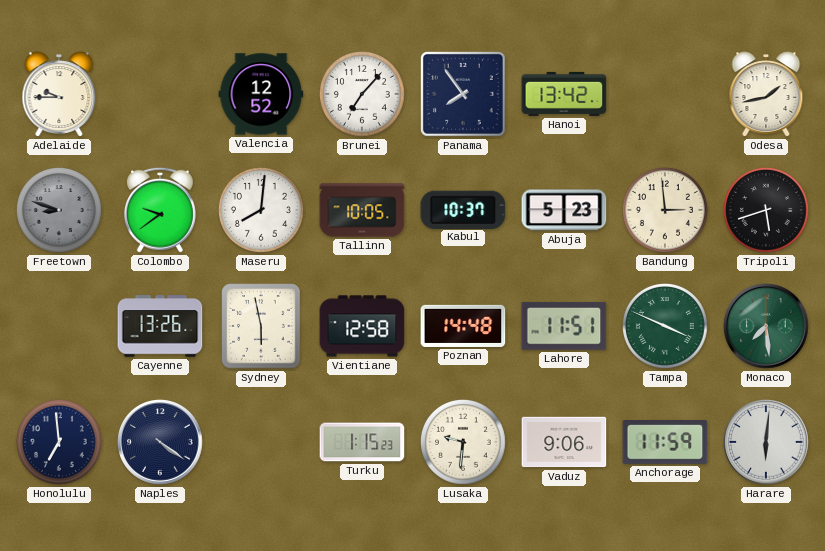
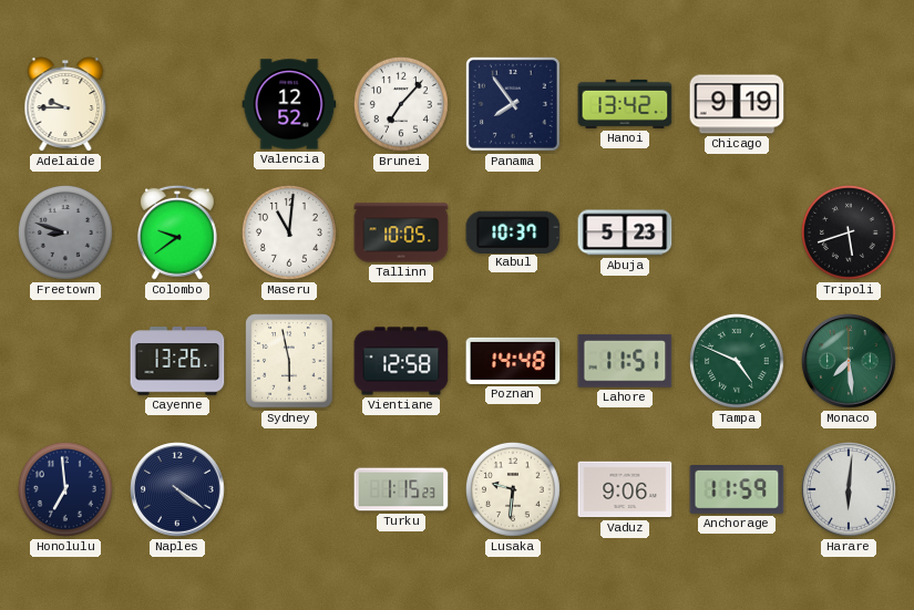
Chicago: none -> 9:19 (737, 104)
Odesa: 1:43 -> none (766, 94)
Maseru: 8:01 -> 11:01 (289, 232)
Bandung: 2:59 -> none (665, 210)
Tampa: 3:49 -> 4:49 (737, 361)
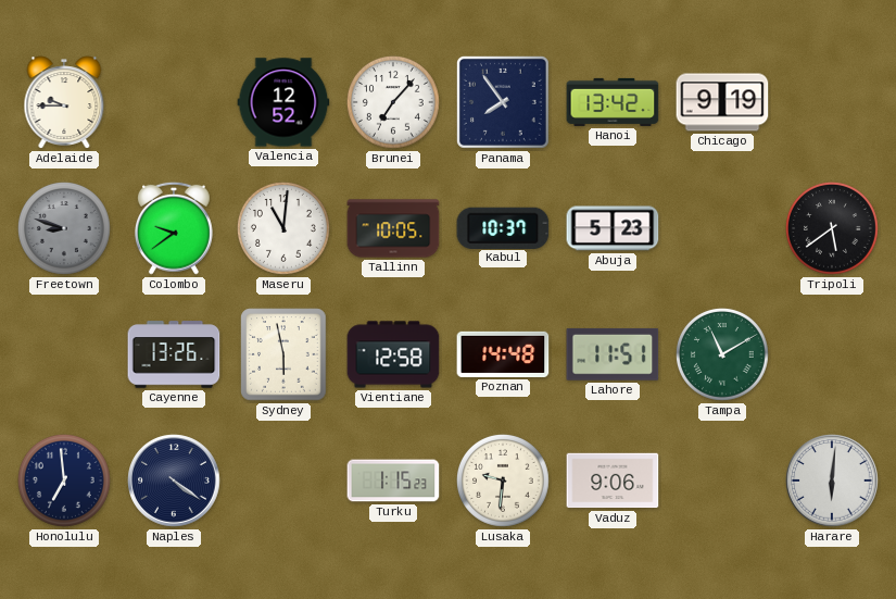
Tripoli: 5:42 -> 5:39 (832, 228)
Tampa: 4:49 -> 11:10 (722, 354)
Monaco: 7:29 -> none (849, 361)
Anchorage: 11:59 -> none (737, 490)
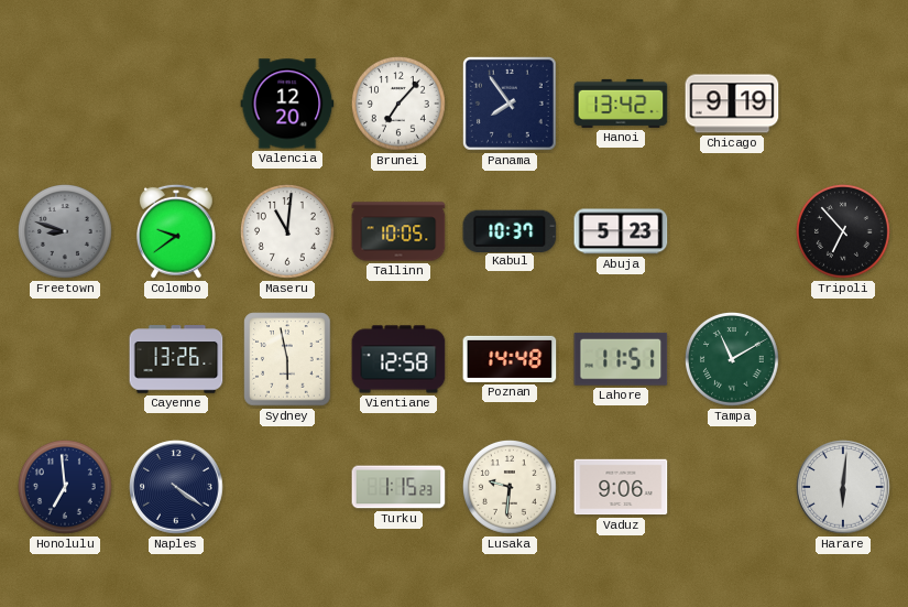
Adelaide: 9:45 -> none (64, 102)
Valencia: 12:52 -> 12:20 (287, 104)
Tripoli: 5:39 -> 6:53 (843, 231)
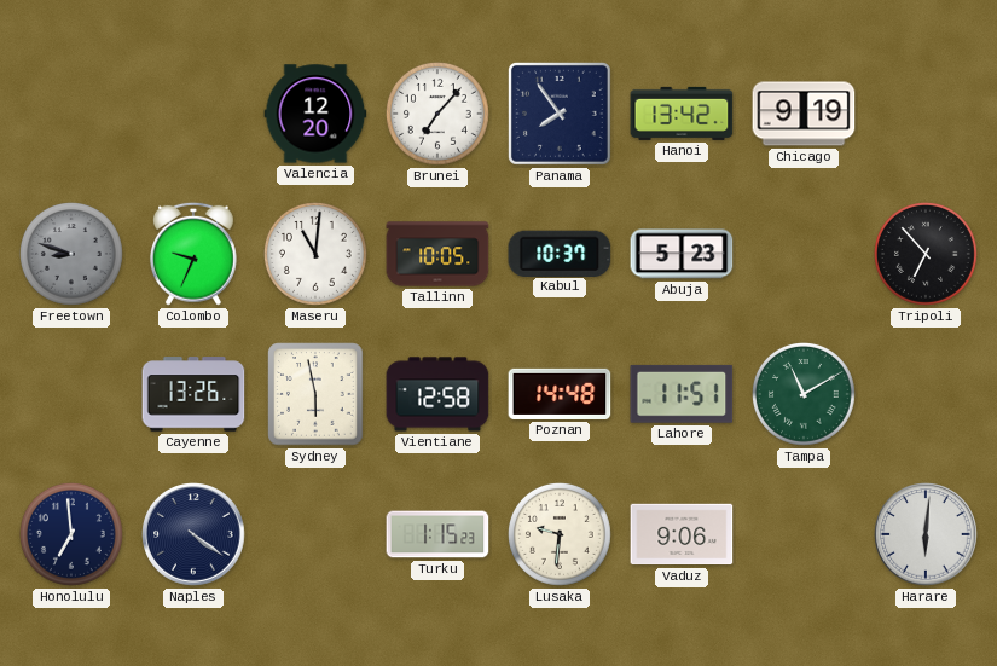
Colombo: 9:39 -> 9:34 (193, 254)
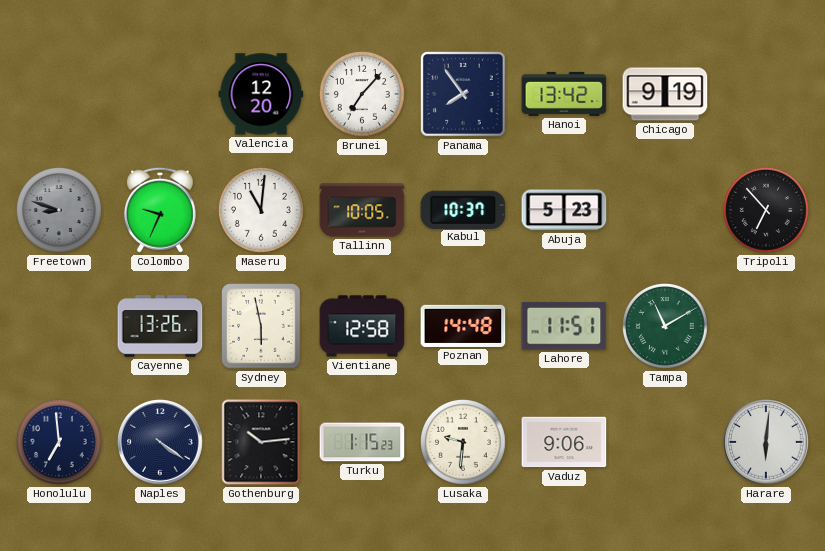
Gothenburg: none -> 10:14 (261, 442)
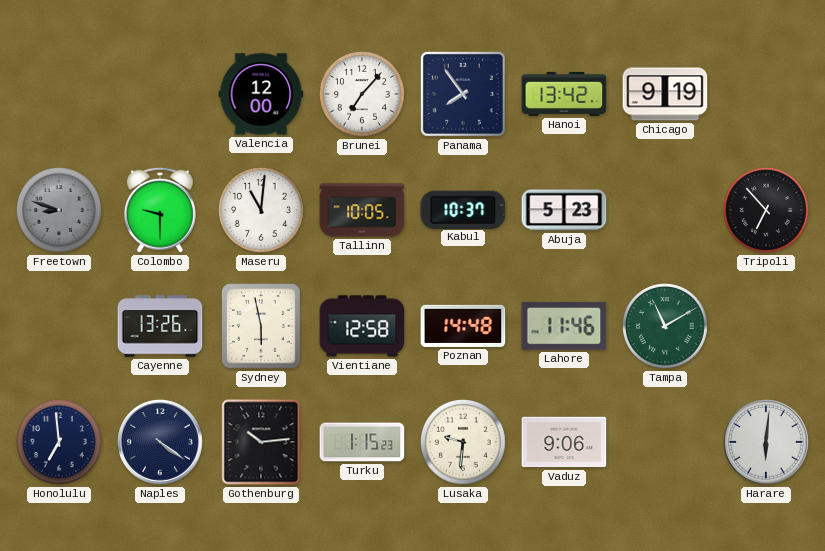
Valencia: 12:20 -> 12:00 (261, 94)
Colombo: 9:34 -> 9:30 (160, 210)
Lahore: 11:51 -> 11:46 (564, 326)
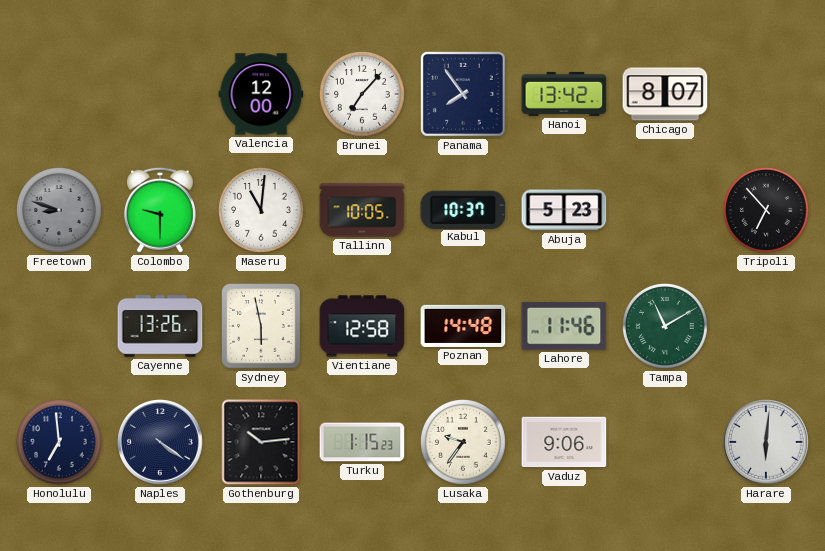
Chicago: 9:19 -> 8:07 (665, 94)
Lusaka: 9:31 -> 9:36 (463, 442)
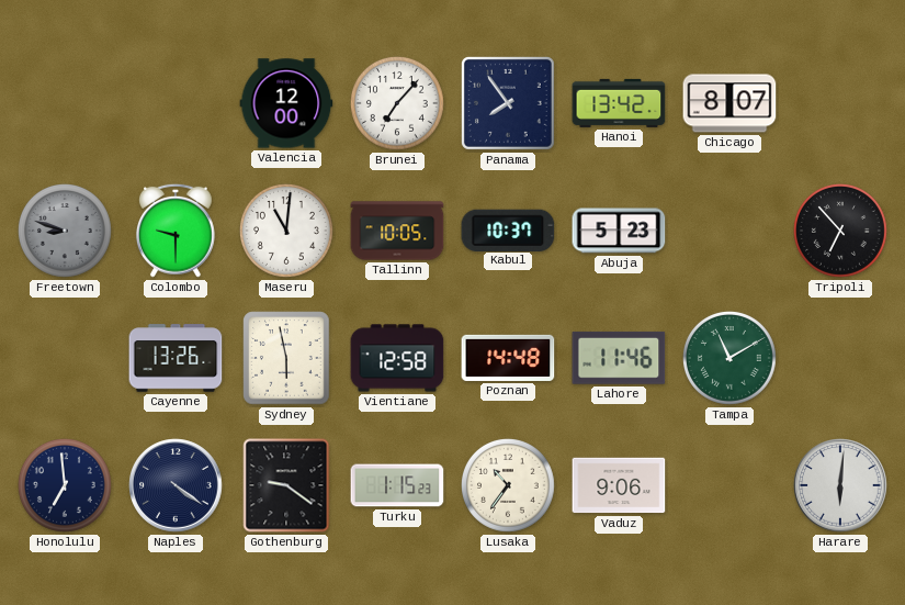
Gothenburg: 10:14 -> 9:21 (286, 485)
Lusaka: 9:36 -> 10:36 (508, 485)
